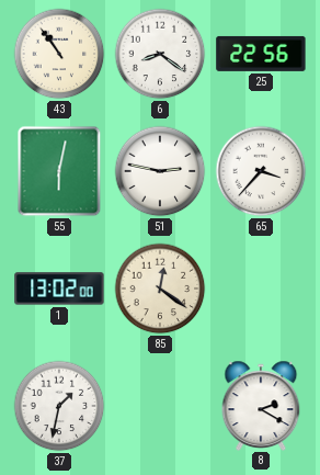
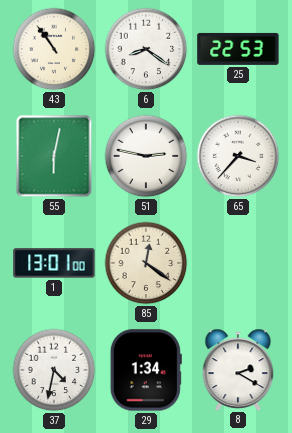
25: 22:56 -> 22:53 (238, 49)
1: 13:02 -> 13:01 (54, 263)
37: 1:32 -> 4:32 (54, 370)
29: none -> 1:34 (146, 370)
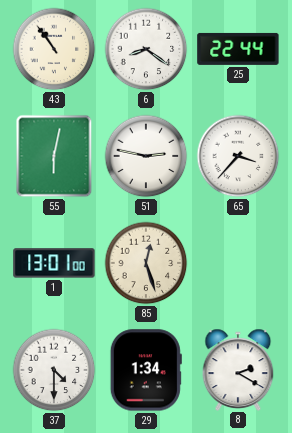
25: 22:53 -> 22:44 (238, 49)
85: 12:21 -> 12:27 (146, 263)
37: 4:32 -> 4:30 (54, 370)
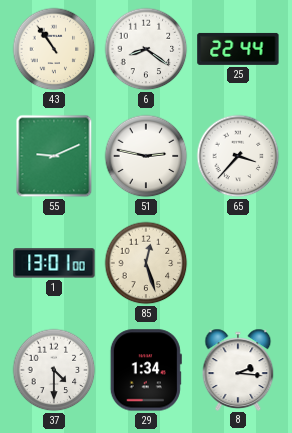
55: 6:02 -> 9:11 (54, 156)
8: 2:20 -> 2:16 (238, 369)
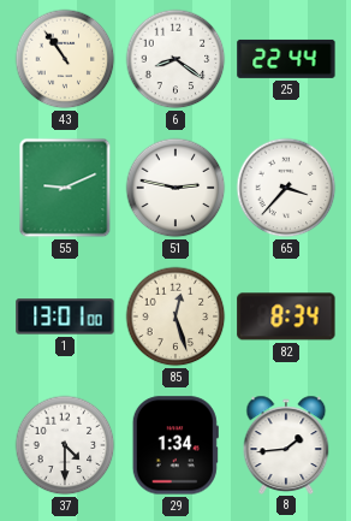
82: none -> 8:34 (286, 316)
8: 2:16 -> 1:44 (286, 444)
